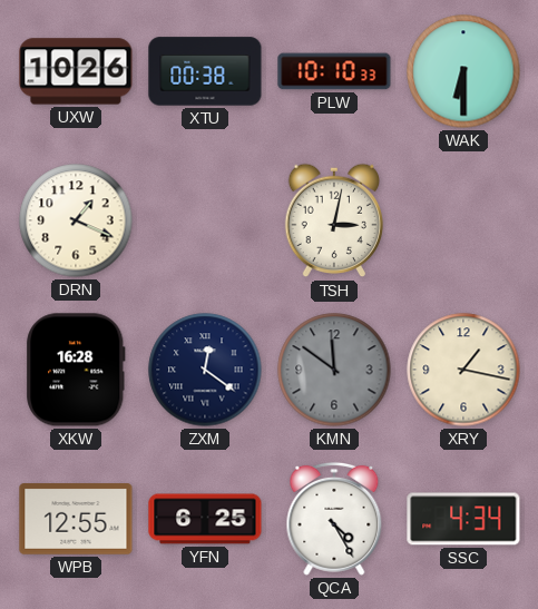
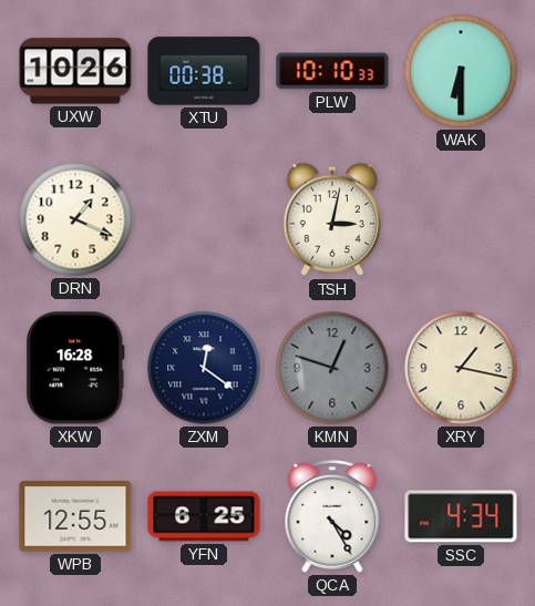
KMN: 11:51 -> 12:48 (332, 368)
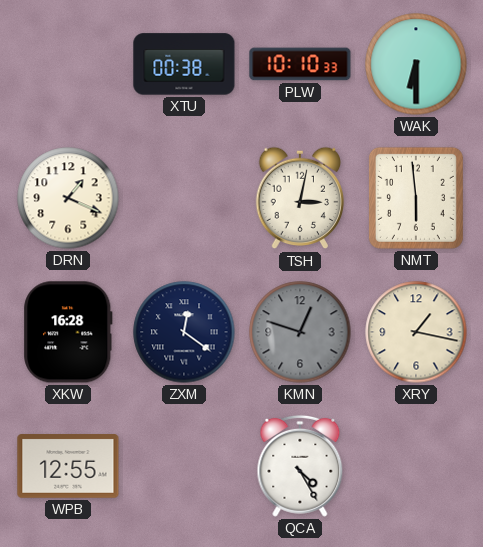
UXW: 10:26 -> none (75, 71)
NMT: none -> 5:59 (416, 198)
YFN: 6:25 -> none (204, 516)
SSC: 4:34 -> none (461, 516)
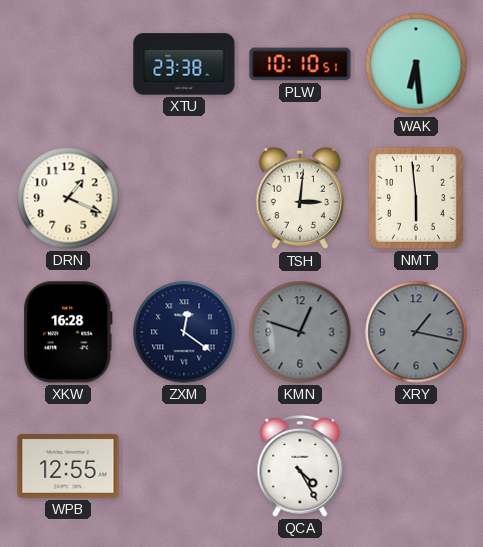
XTU: 00:38 -> 23:38 (184, 64)
PLW: 10:10:33 -> 10:10:51 (300, 64)
WAK: 6:30 -> 6:29 (416, 64)
TSH: 3:02 -> 3:01 (300, 198)
XRY dial: cream -> grey (416, 332)
